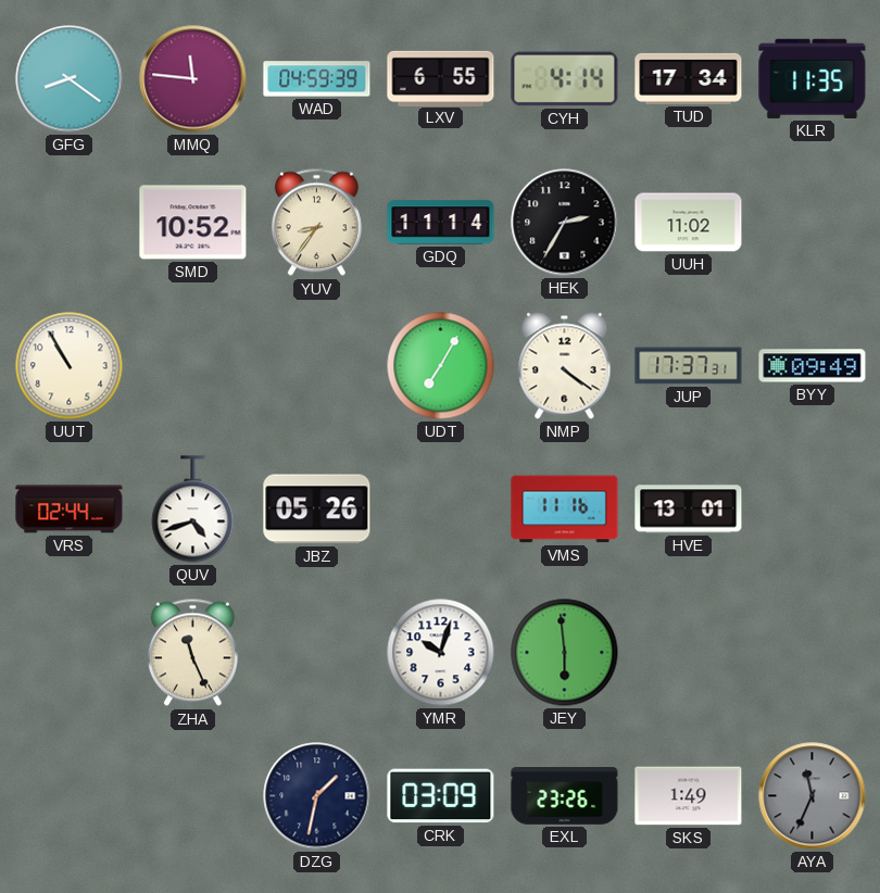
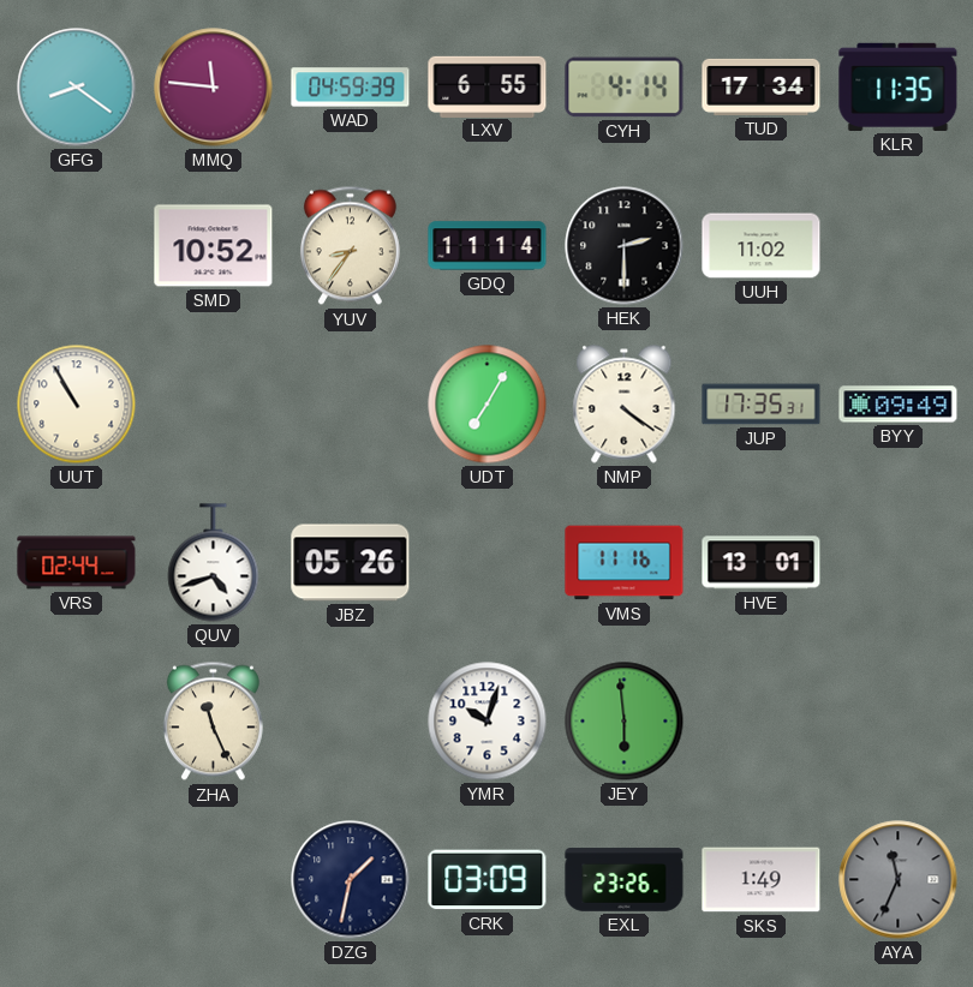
HEK: 2:35 -> 2:30 (625, 246)
JUP: 17:37 -> 17:35 (762, 405)
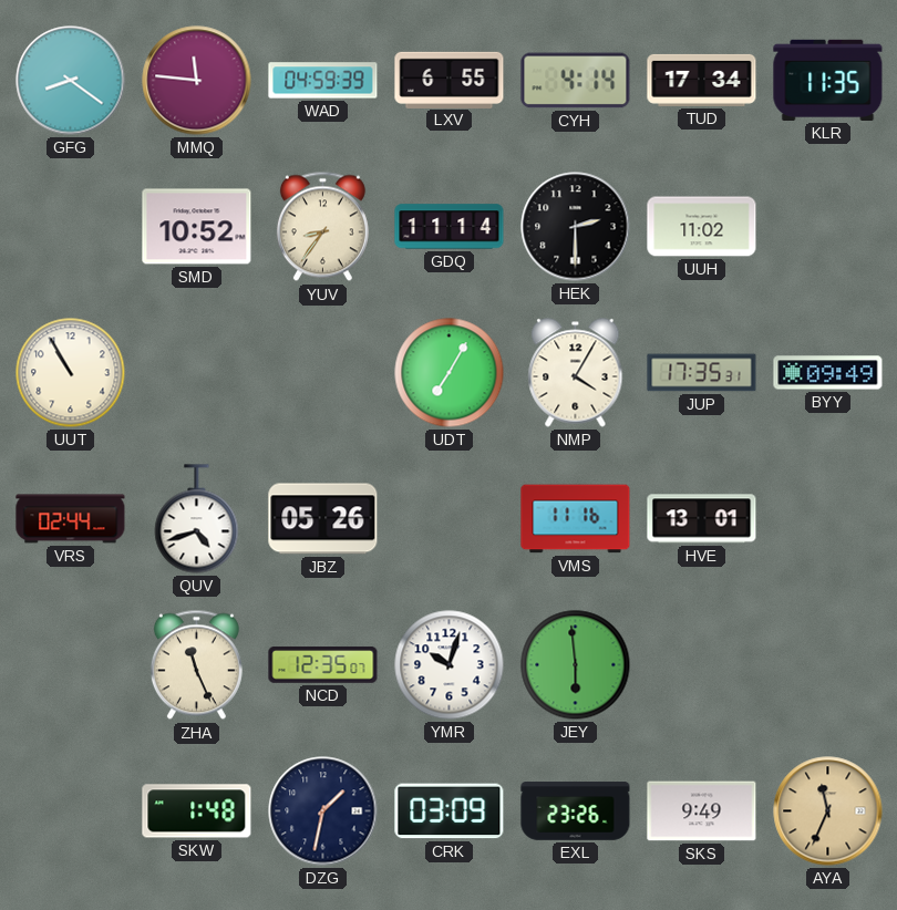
NMP: 4:21 -> 4:05 (576, 373)
NCD: none -> 12:35 (323, 665)
SKW: none -> 1:48 (197, 811)
SKS: 1:49 -> 9:49 (702, 811)
AYA dial: grey -> champagne (828, 811)
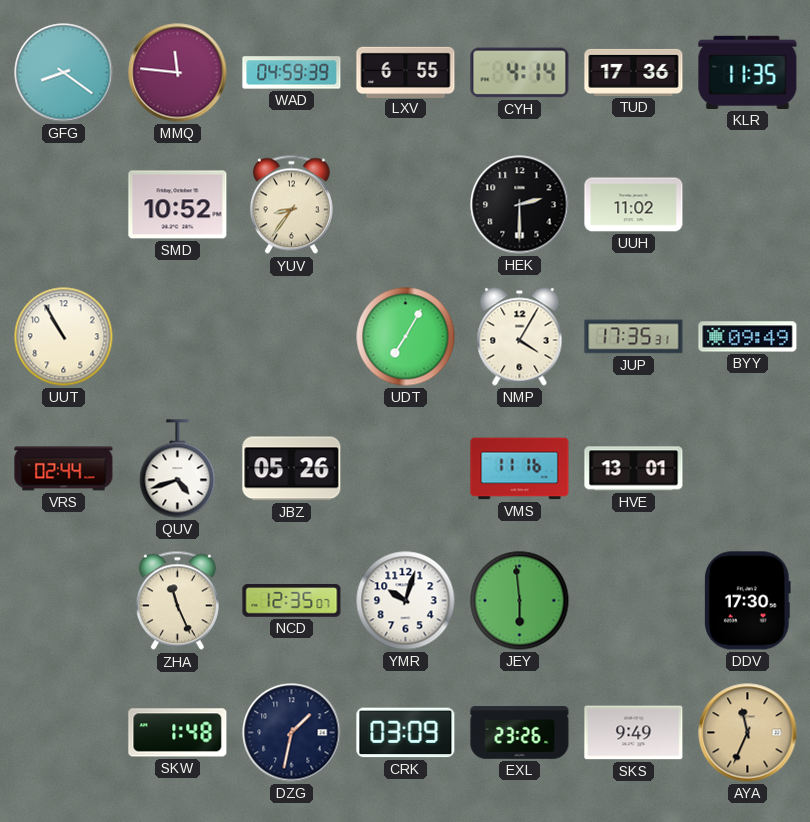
TUD: 17:34 -> 17:36 (634, 72)
GDQ: 11:14 -> none (450, 227)
DDV: none -> 17:30 (748, 601)
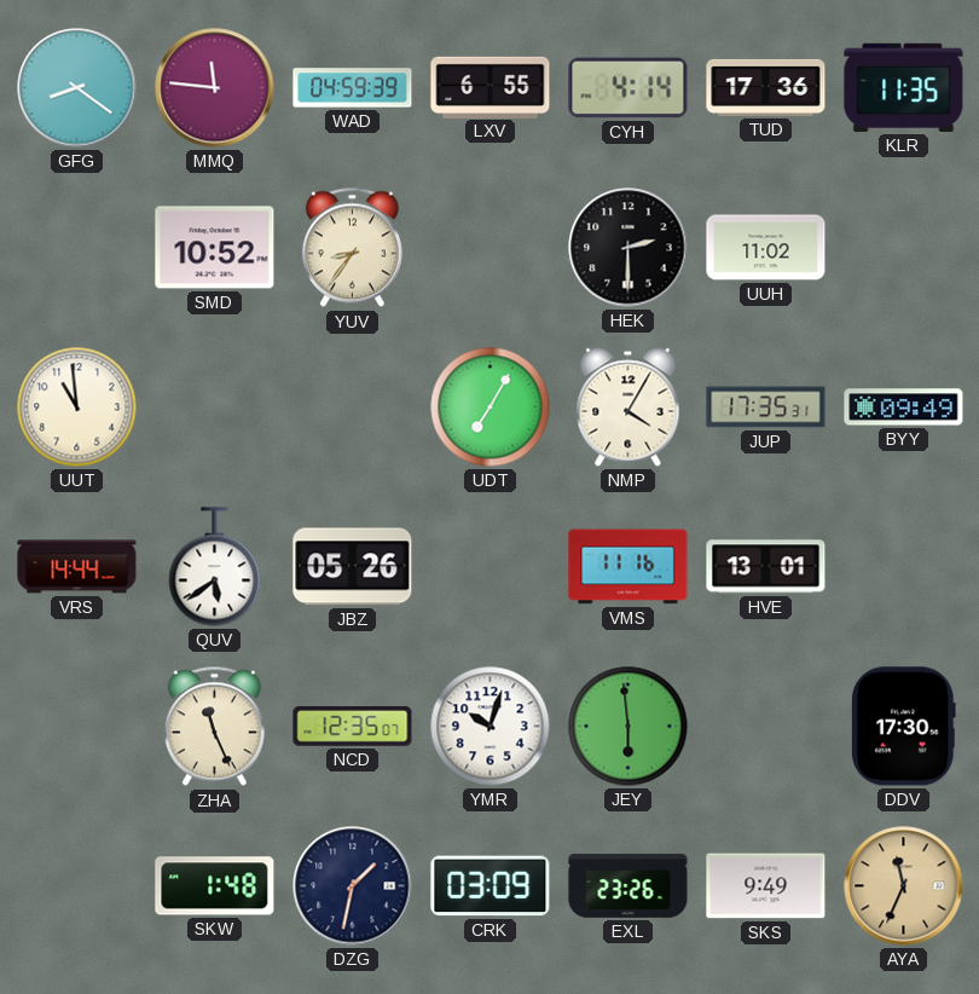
UUT: 10:55 -> 10:59 (77, 408)
VRS: 02:44 -> 14:44 (77, 567)
QUV: 4:42 -> 5:39 (215, 567)
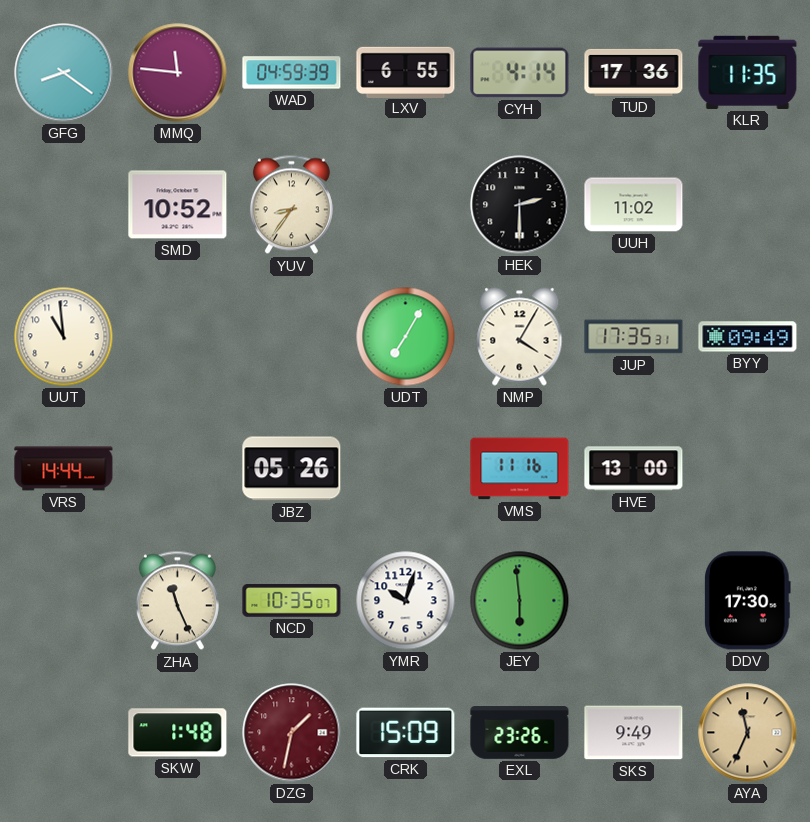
QUV: 5:39 -> none (215, 567)
HVE: 13:01 -> 13:00 (634, 469)
NCD: 12:35 -> 10:35 (292, 601)
DZG dial: navy -> burgundy (292, 733)
CRK: 03:09 -> 15:09 (406, 733)
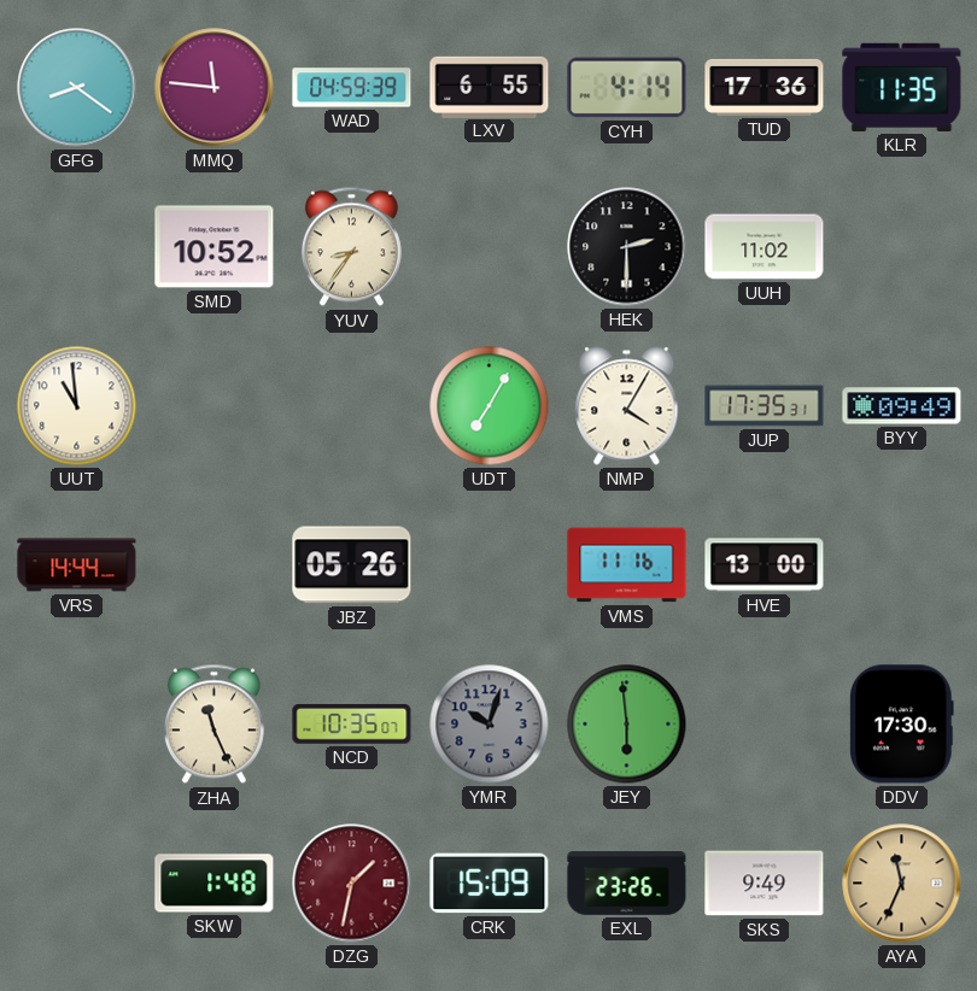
YMR dial: white -> grey (490, 725)
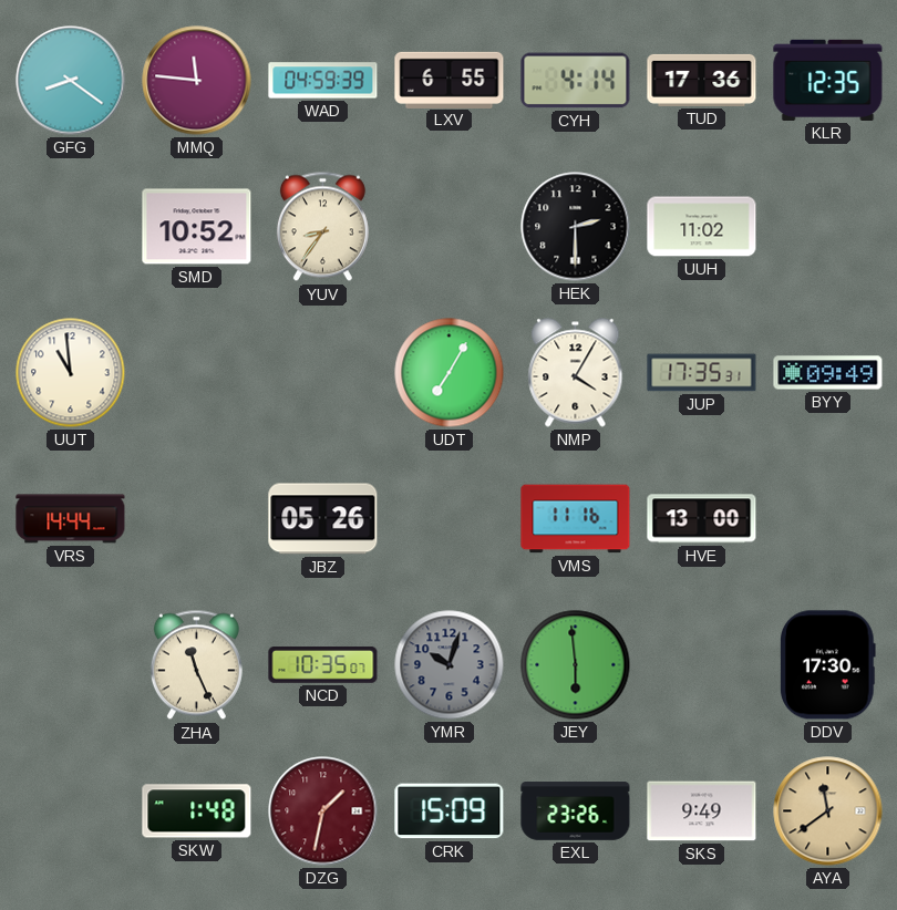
KLR: 11:35 -> 12:35 (828, 80)
AYA: 11:34 -> 11:39 (828, 811)
